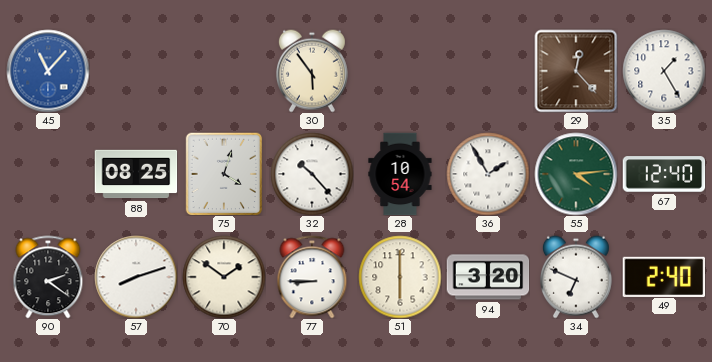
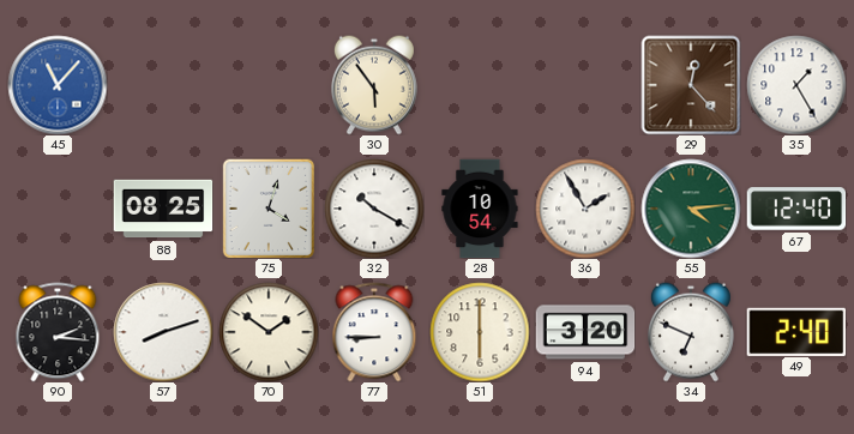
32: 10:23 -> 10:20 (374, 209)
90: 2:21 -> 2:16 (58, 332)
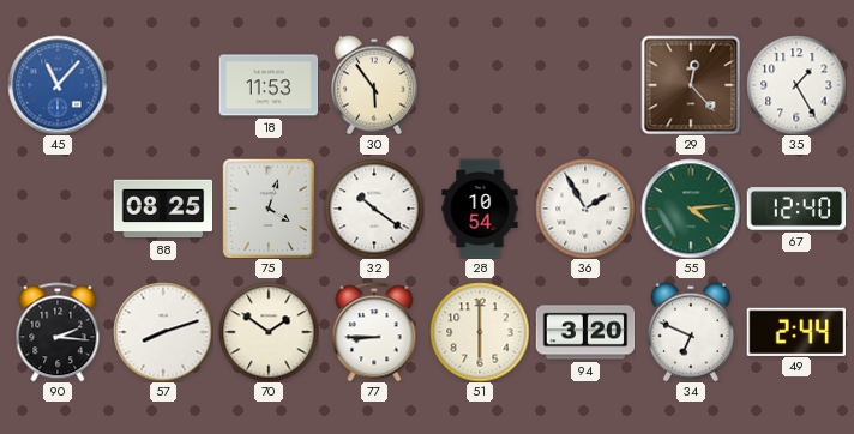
18: none -> 11:53 (269, 85)
32: 10:20 -> 10:21 (374, 209)
49: 2:40 -> 2:44 (796, 331)
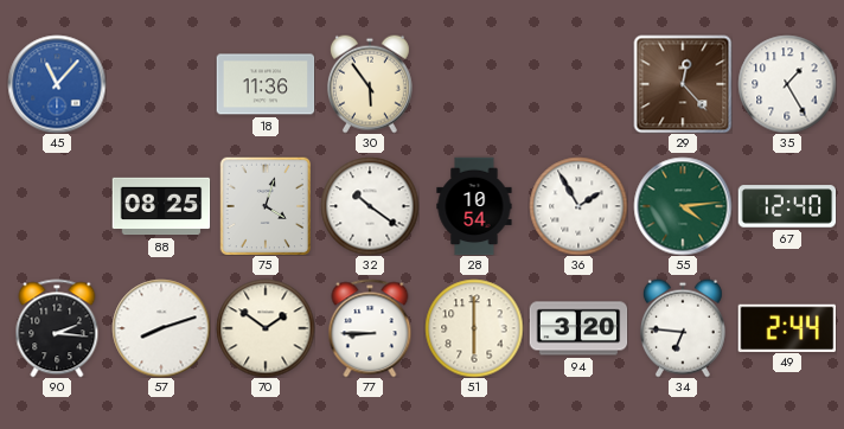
18: 11:53 -> 11:36 (266, 84)
34: 6:49 -> 6:46 (683, 328)
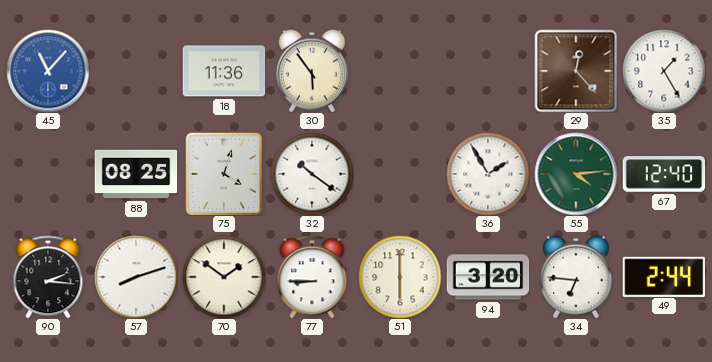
28: 10:54 -> none (474, 206)
